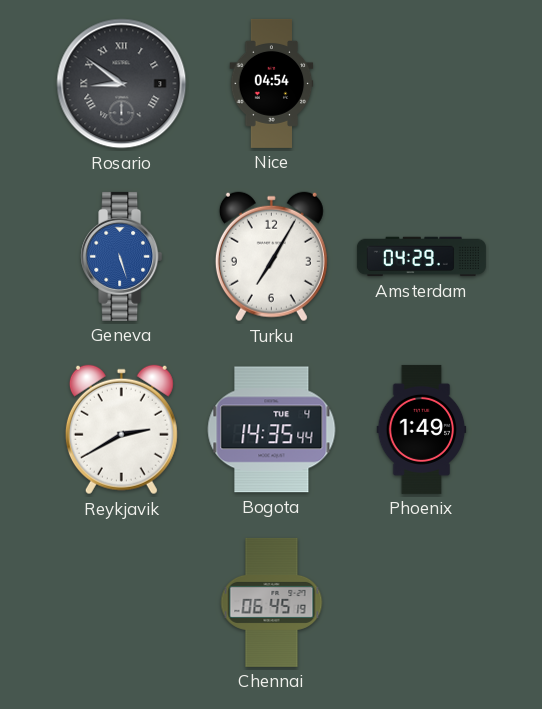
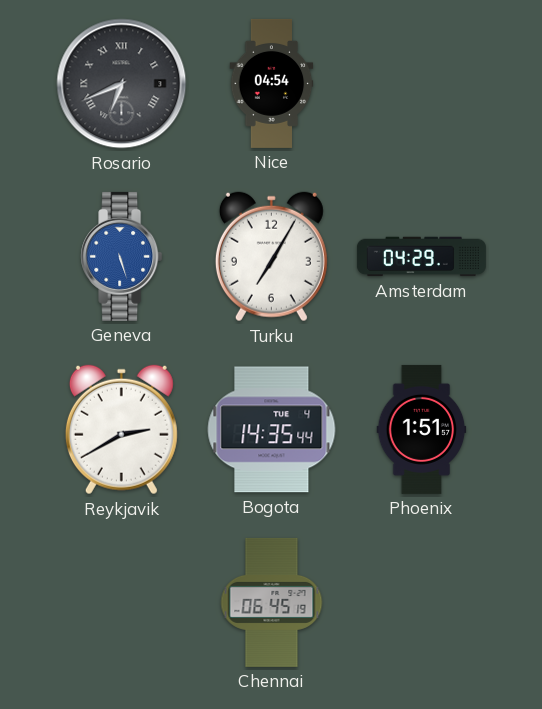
Rosario: 8:51 -> 6:41 (122, 84)
Phoenix: 1:49 -> 1:51 (422, 429)
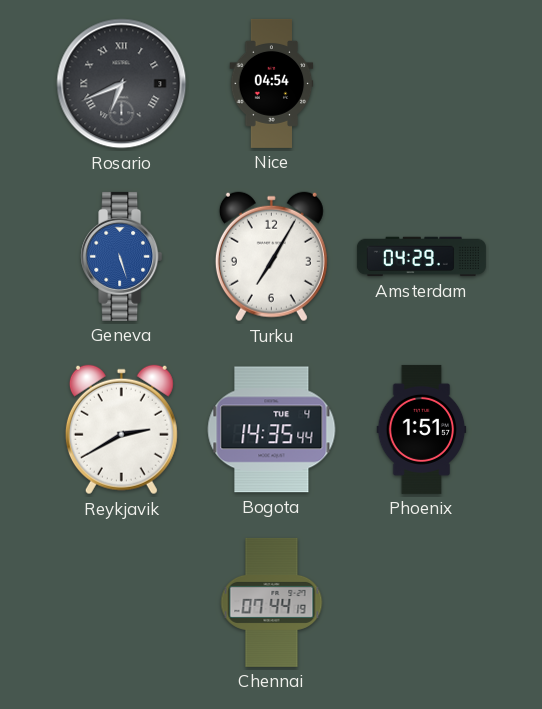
Chennai: 06:45 -> 07:44 (272, 602)
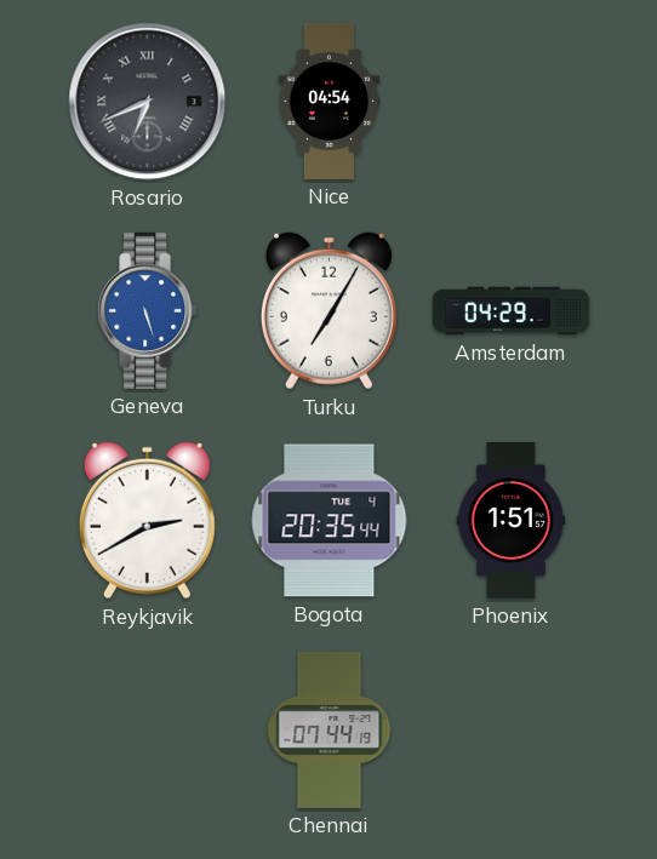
Bogota: 14:35 -> 20:35 (330, 521)
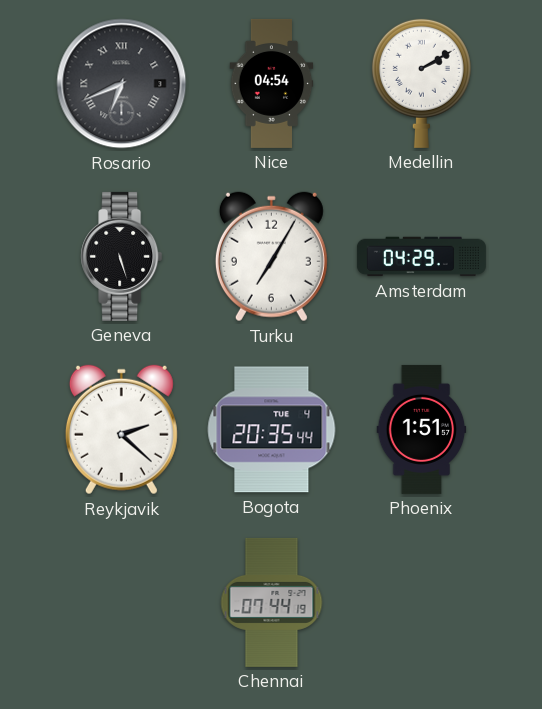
Medellin: none -> 2:10 (421, 83)
Geneva dial: blue -> black (122, 256)
Reykjavik: 2:40 -> 2:22 (121, 430)
